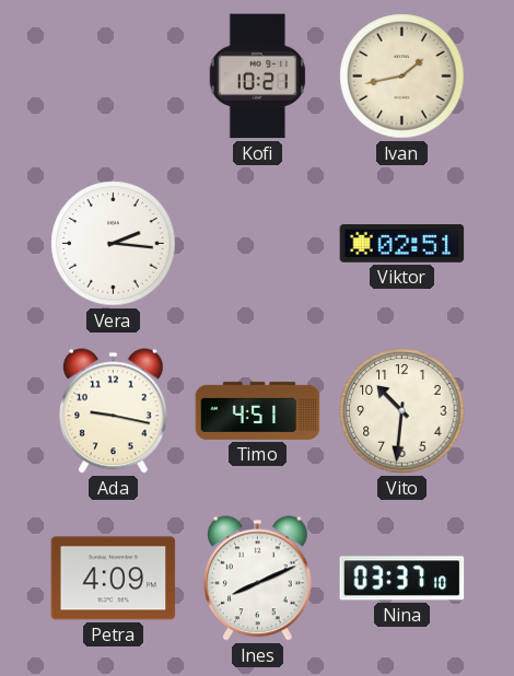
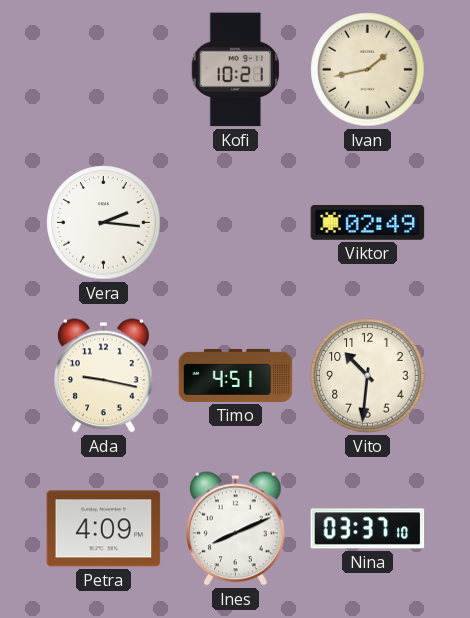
Viktor: 02:51 -> 02:49 (368, 222)
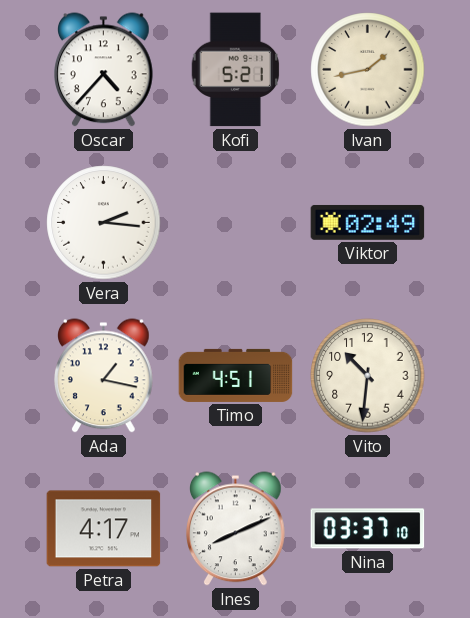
Oscar: none -> 4:37 (104, 70)
Kofi: 10:21 -> 5:21 (236, 70)
Ada: 9:17 -> 1:17 (104, 376)
Petra: 4:09 -> 4:17 (104, 529)
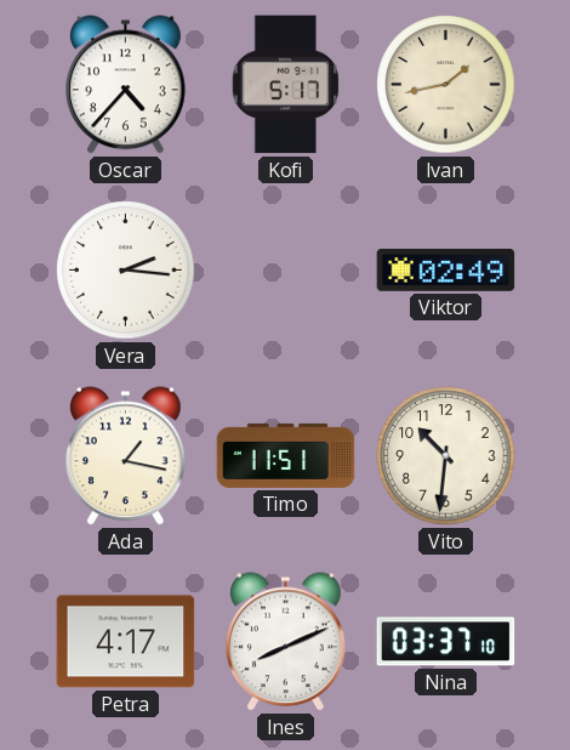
Kofi: 5:21 -> 5:17 (286, 85)
Timo: 4:51 -> 11:51 (286, 455)
